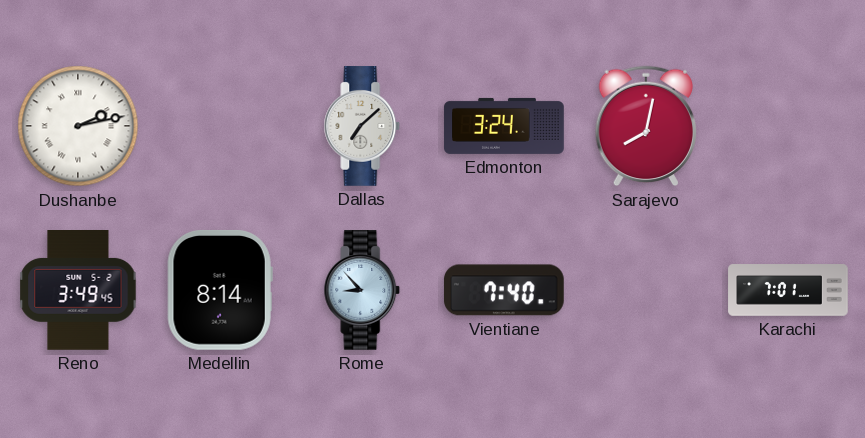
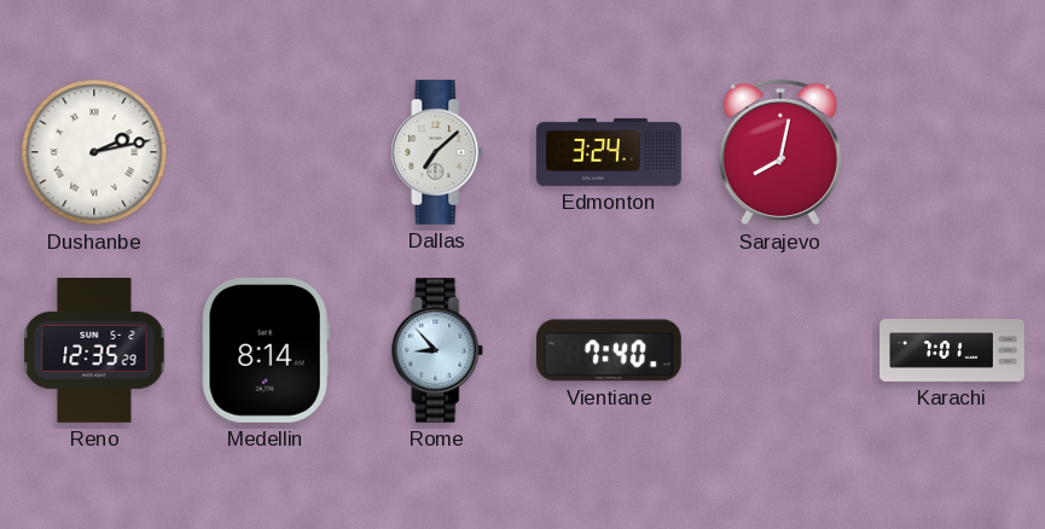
Reno: 3:49 -> 12:35 (94, 350)
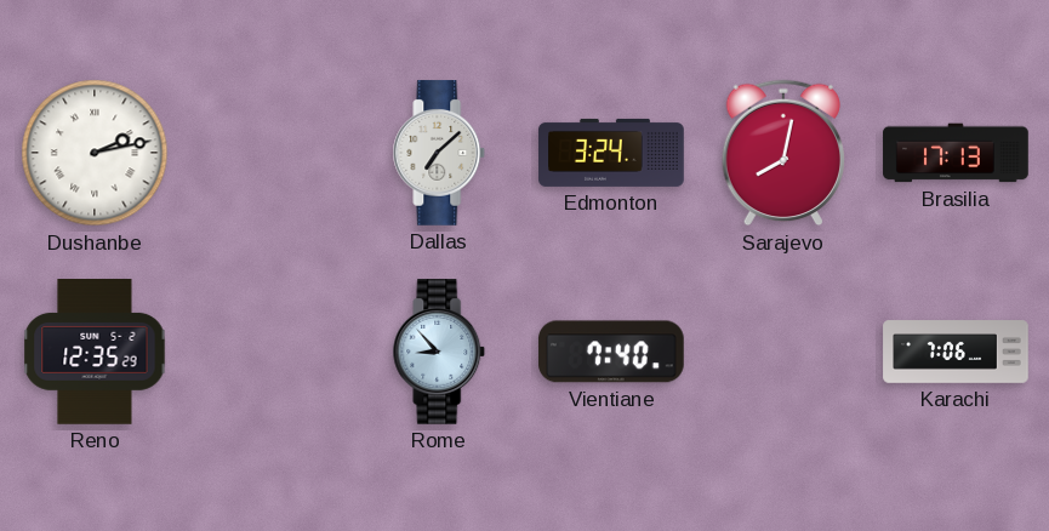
Brasilia: none -> 17:13 (956, 153)
Medellin: 8:14 -> none (266, 350)
Karachi: 7:01 -> 7:06 (956, 352)
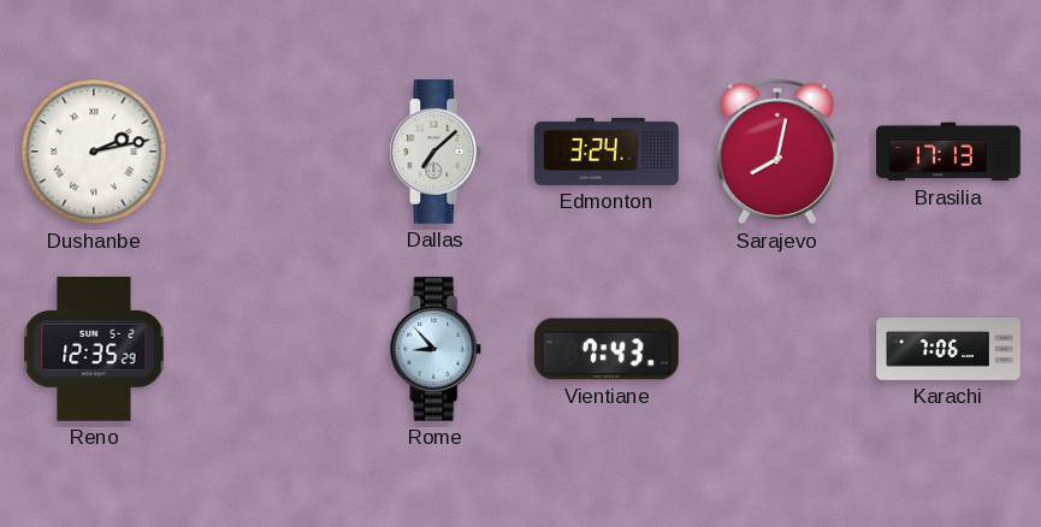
Vientiane: 7:40 -> 7:43 (607, 349)
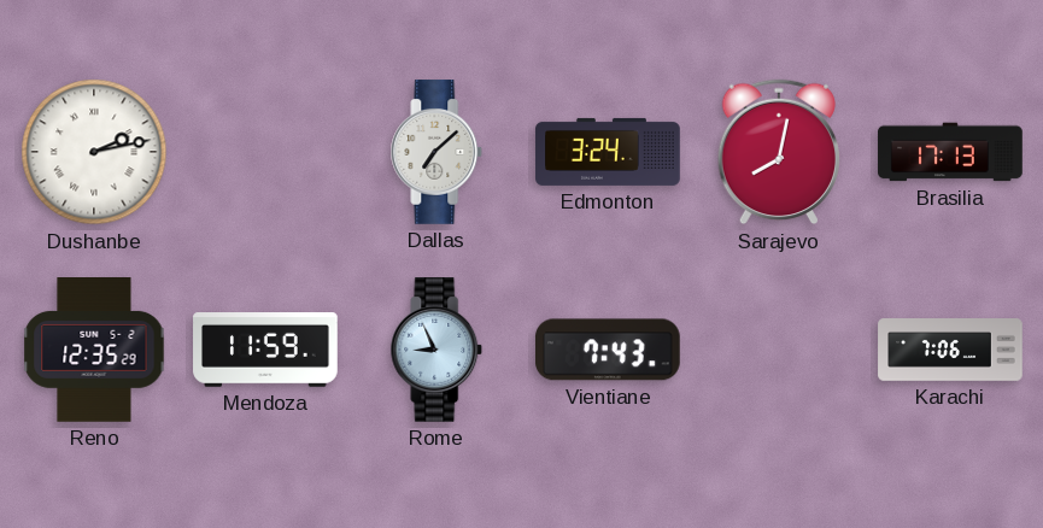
Mendoza: none -> 11:59 (265, 350)
Rome: 8:53 -> 8:56 (436, 350)
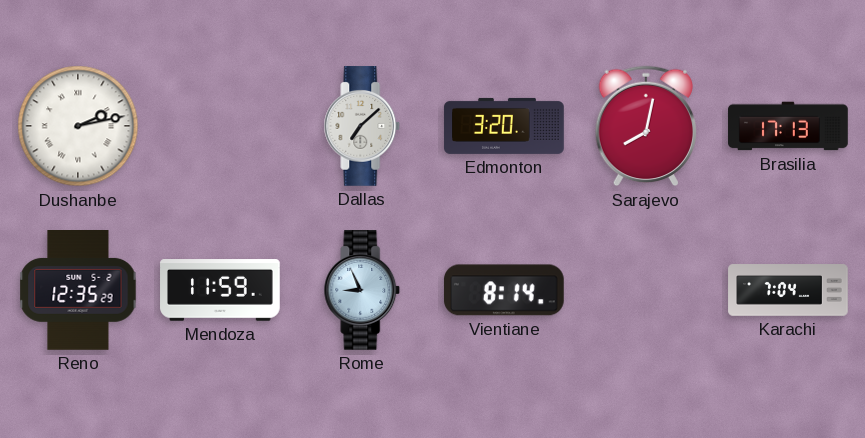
Edmonton: 3:24 -> 3:20 (504, 126)
Vientiane: 7:43 -> 8:14 (504, 290)
Karachi: 7:06 -> 7:04 (788, 290)
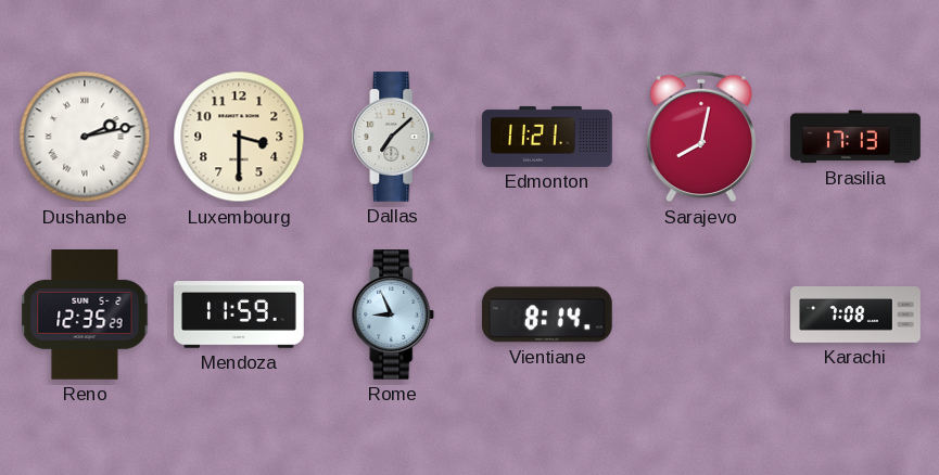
Luxembourg: none -> 3:30 (239, 137)
Edmonton: 3:20 -> 11:21 (547, 137)
Karachi: 7:04 -> 7:08 (855, 314)
